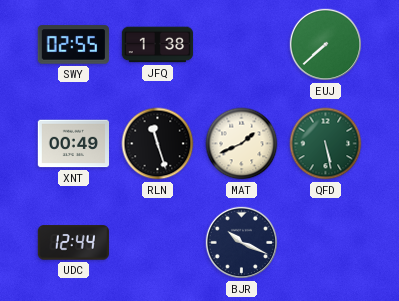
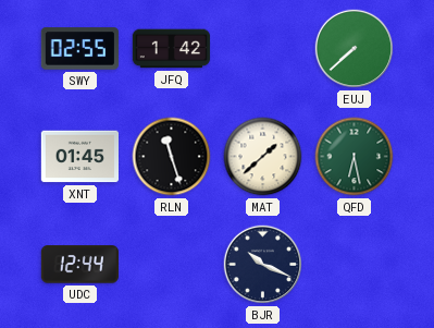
JFQ: 1:38 -> 1:42 (172, 49)
XNT: 00:49 -> 01:45 (79, 157)
MAT: 1:41 -> 1:38 (263, 157)
QFD: 5:28 -> 6:28 (355, 157)
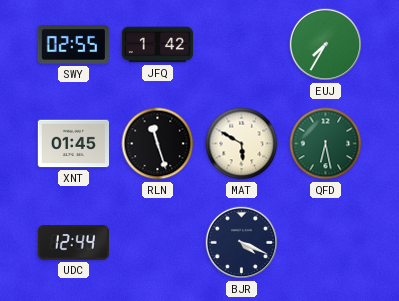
EUJ: 7:38 -> 7:35 (326, 45)
MAT: 1:38 -> 5:50 (242, 144)
BJR: 10:19 -> 4:19 (242, 243)
